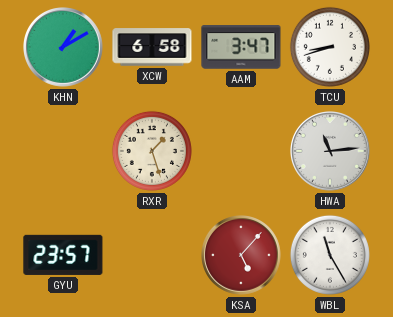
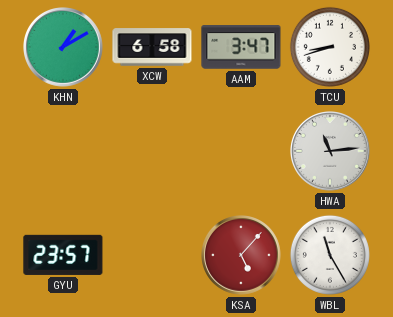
RXR: 1:27 -> none (152, 151)
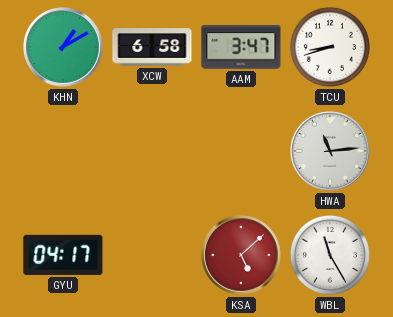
GYU: 23:57 -> 04:17 (63, 255)
KSA: 5:07 -> 5:08 (242, 256)
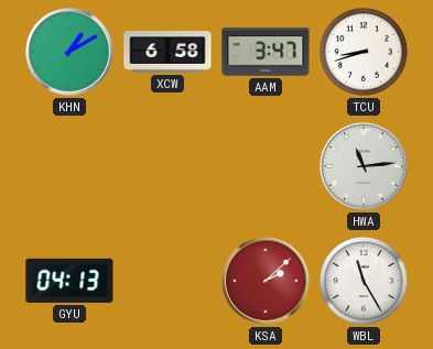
GYU: 04:17 -> 04:13 (69, 281)
KSA: 5:08 -> 2:08 (267, 282)
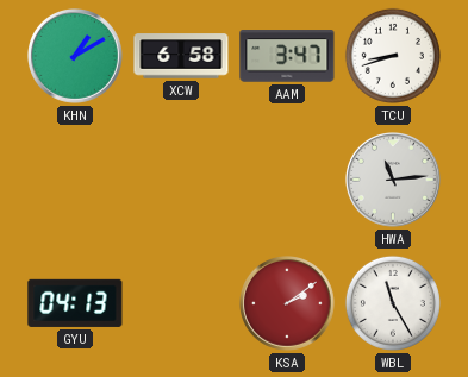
KSA: 2:08 -> 2:09 (288, 304)
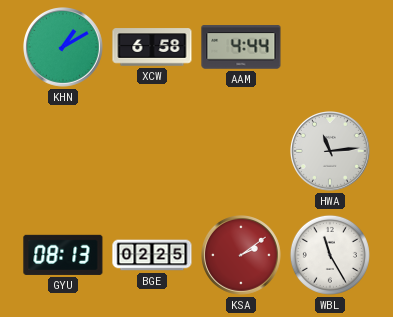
AAM: 3:47 -> 4:44 (241, 47)
TCU: 8:42 -> none (393, 56)
GYU: 04:13 -> 08:13 (63, 255)
BGE: none -> 02:25 (152, 255)
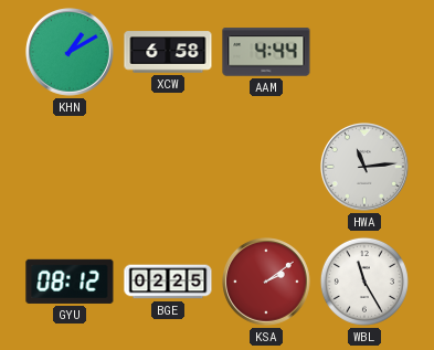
GYU: 08:13 -> 08:12 (70, 282)
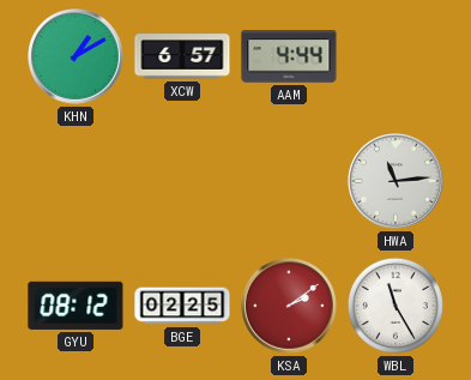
XCW: 6:58 -> 6:57 (182, 56)
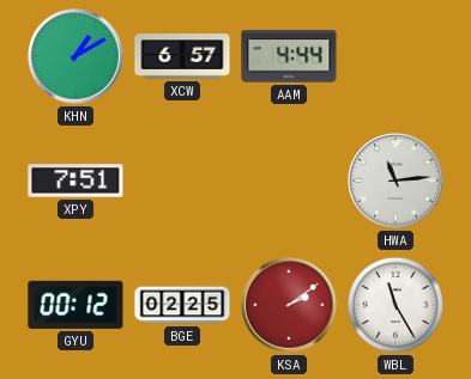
XPY: none -> 7:51 (76, 181)
GYU: 08:12 -> 00:12 (76, 305)
